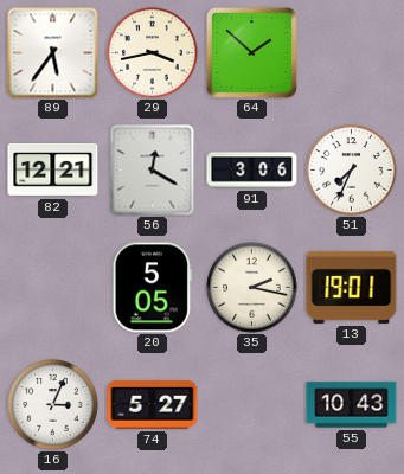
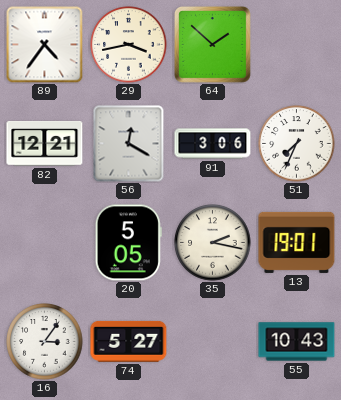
89: 5:36 -> 4:36 (45, 45)
16: 3:04 -> 3:06 (45, 342)
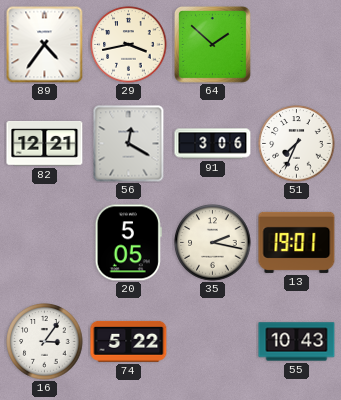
74: 5:27 -> 5:22 (129, 341)
